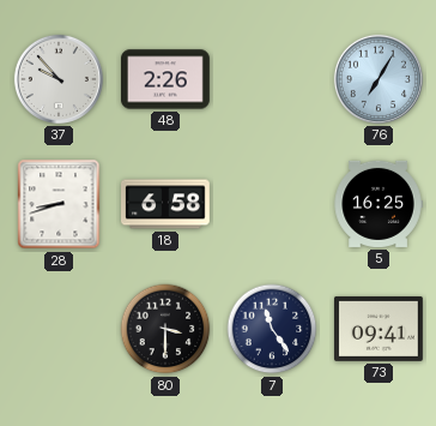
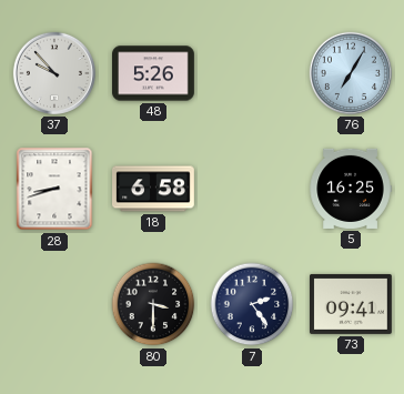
48: 2:26 -> 5:26 (154, 73)
7: 11:24 -> 2:24 (252, 304)
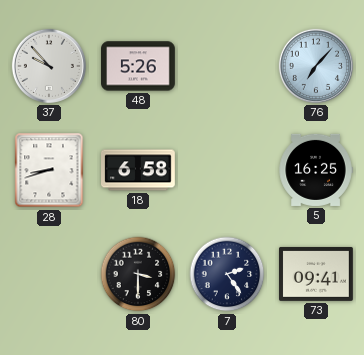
76: 7:05 -> 7:07 (316, 66)
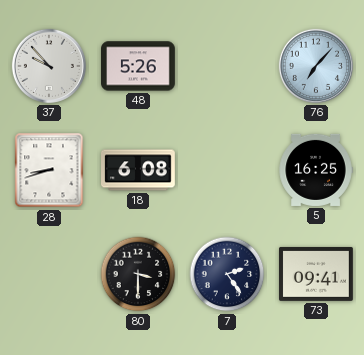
18: 6:58 -> 6:08 (139, 170)
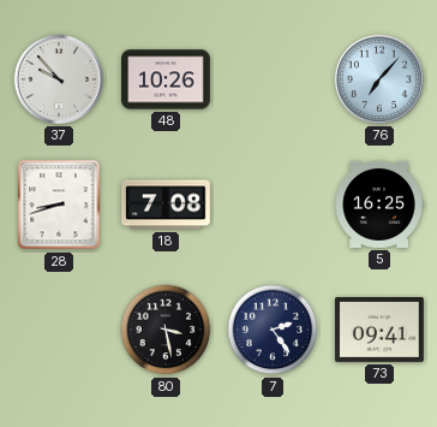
48: 5:26 -> 10:26 (167, 79)
18: 6:08 -> 7:08 (167, 204)
80: 3:30 -> 3:28 (166, 330)
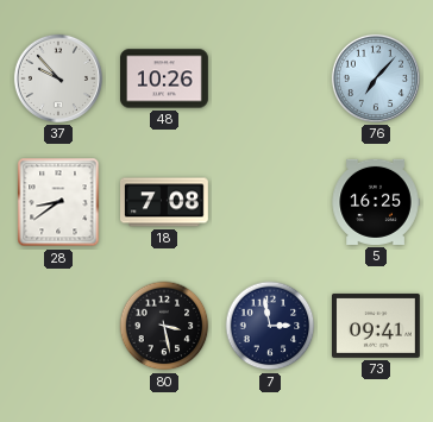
28: 8:42 -> 8:39 (58, 202)
7: 2:24 -> 2:58 (270, 326)
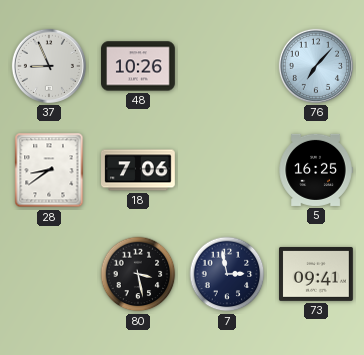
37: 9:53 -> 8:56 (49, 66)
18: 7:08 -> 7:06 (139, 170)
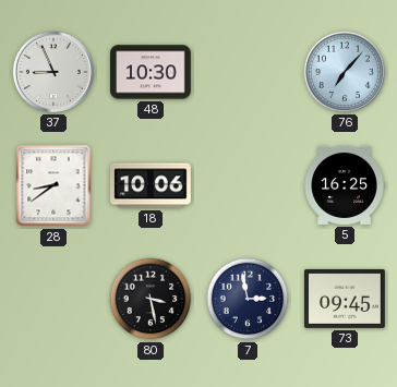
48: 10:26 -> 10:30 (152, 72)
18: 7:06 -> 10:06 (152, 185)
73: 09:41 -> 09:45 (346, 299)
